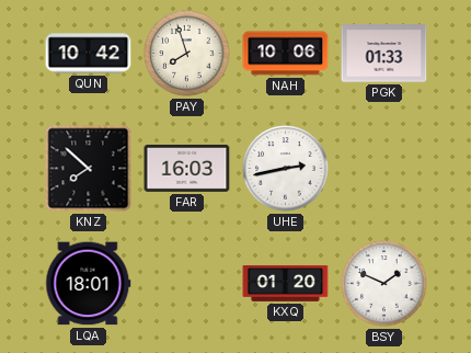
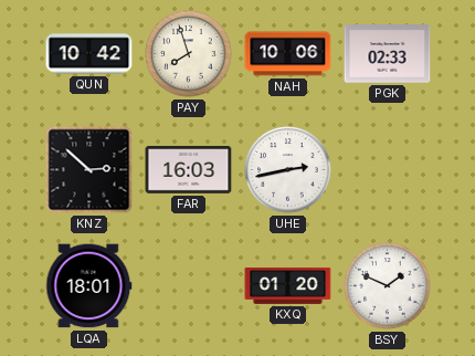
PGK: 01:33 -> 02:33 (388, 54)
KNZ: 7:52 -> 2:52 (89, 170)
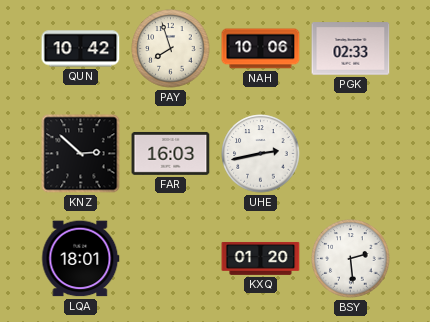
BSY: 1:49 -> 2:29 (351, 259)
